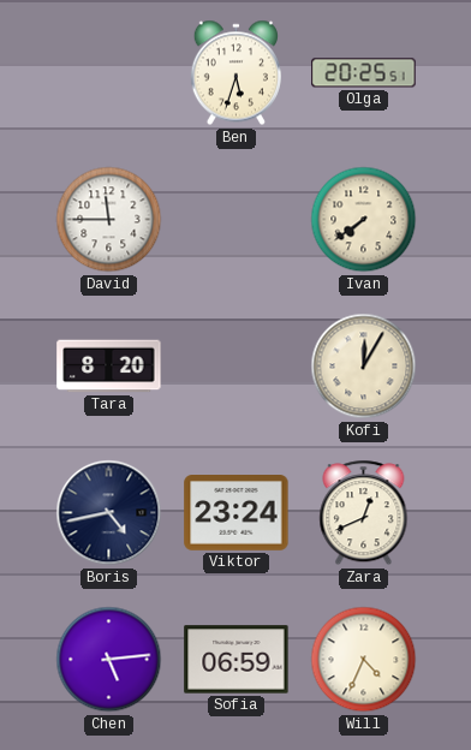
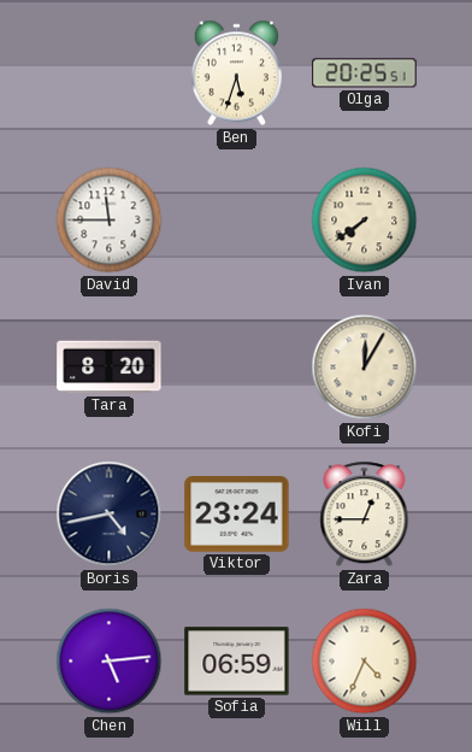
Zara: 12:41 -> 12:45 (365, 515)
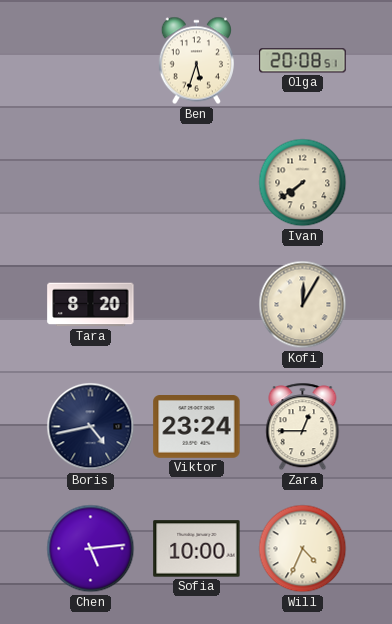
Olga: 20:25 -> 20:08 (303, 61)
David: 11:45 -> none (110, 221)
Sofia: 06:59 -> 10:00 (197, 549)
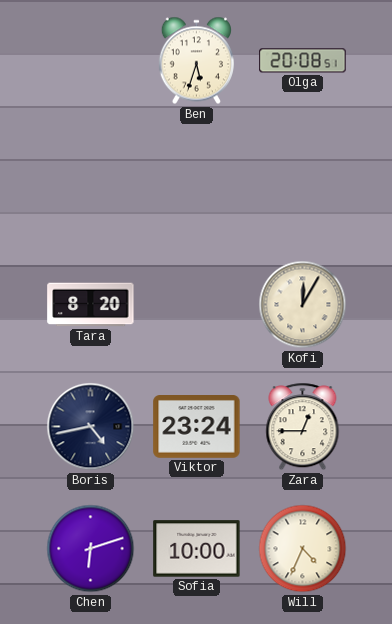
Ivan: 7:39 -> none (303, 183)
Chen: 5:14 -> 6:12 (91, 549)
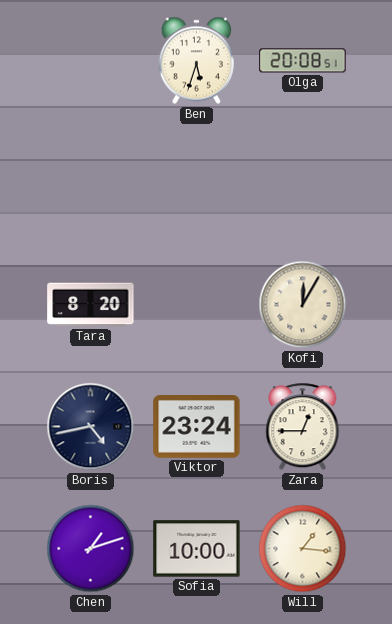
Chen: 6:12 -> 1:12 (91, 549)
Will: 4:34 -> 1:16 (303, 549)
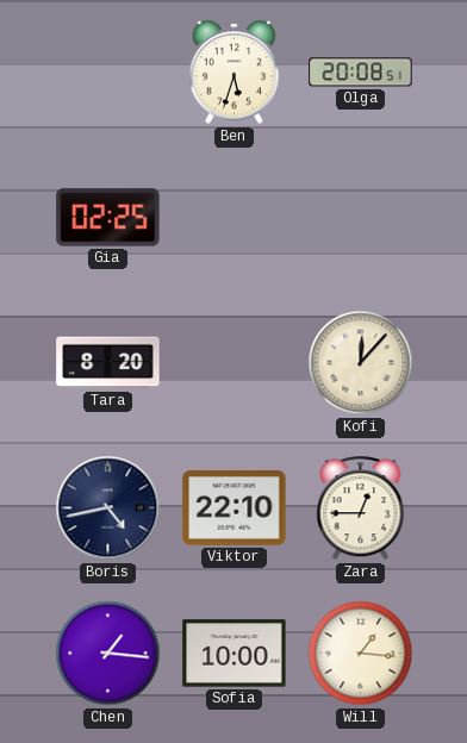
Gia: none -> 02:25 (108, 218)
Kofi: 12:05 -> 12:07 (361, 363)
Viktor: 23:24 -> 22:10 (235, 508)
Chen: 1:12 -> 1:16 (108, 654)
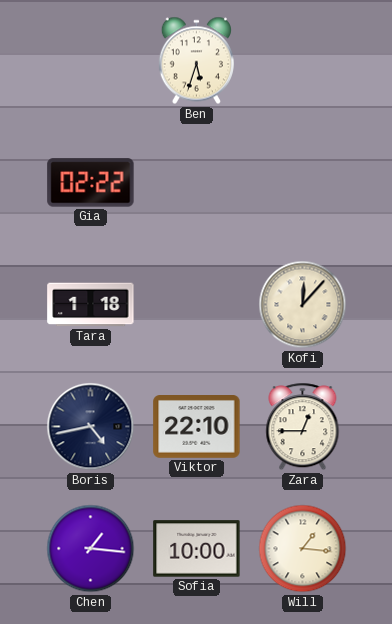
Olga: 20:08 -> none (361, 73)
Gia: 02:25 -> 02:22 (91, 183)
Tara: 8:20 -> 1:18 (91, 305)
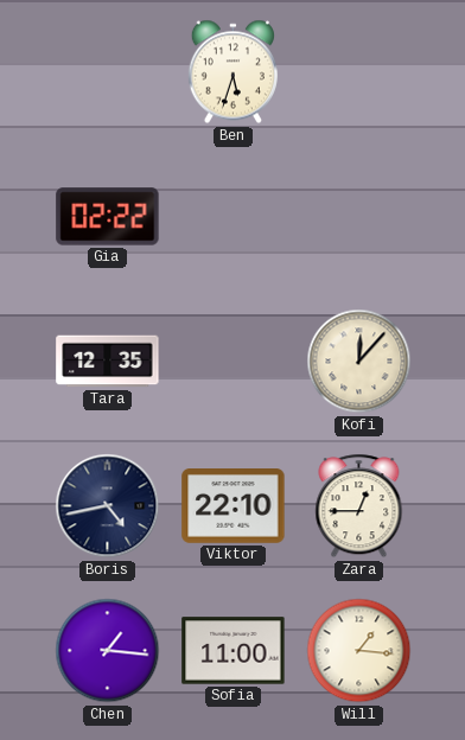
Tara: 1:18 -> 12:35 (108, 362)
Sofia: 10:00 -> 11:00 (234, 651)
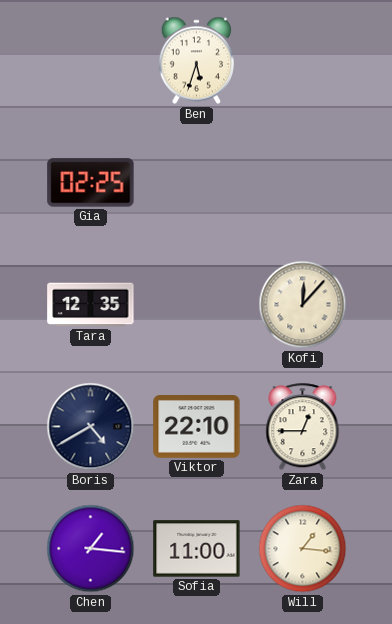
Gia: 02:22 -> 02:25 (91, 183)
Boris: 4:43 -> 4:40 (91, 427)
